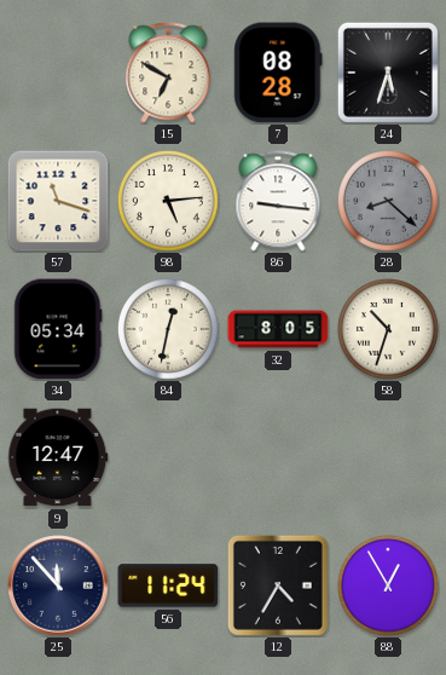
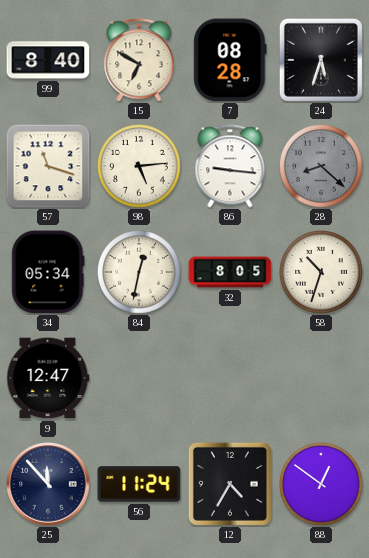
99: none -> 8:40 (48, 60)
88: 12:55 -> 12:51 (322, 485)
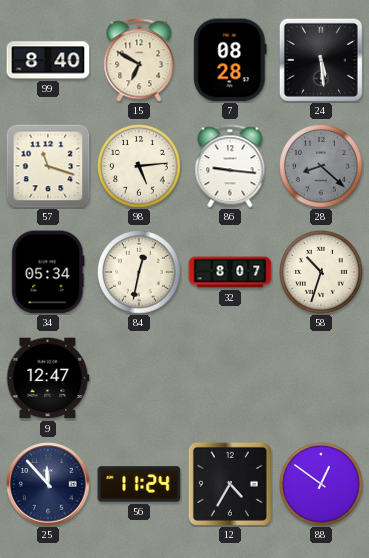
24: 5:33 -> 5:29 (321, 60)
32: 8:05 -> 8:07 (230, 272)
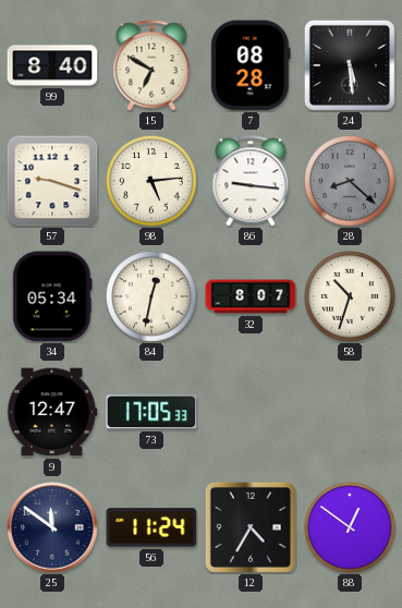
57: 11:18 -> 9:18 (52, 181)
73: none -> 17:05 (151, 412)
25: 11:53 -> 11:51 (52, 527)
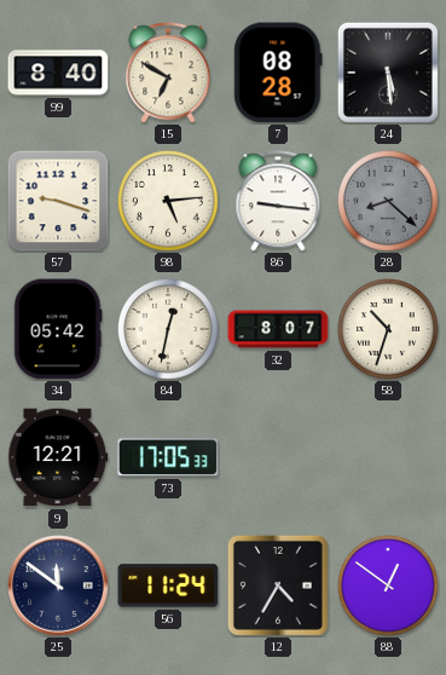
34: 05:34 -> 05:42 (58, 329)
9: 12:47 -> 12:21 (58, 457)
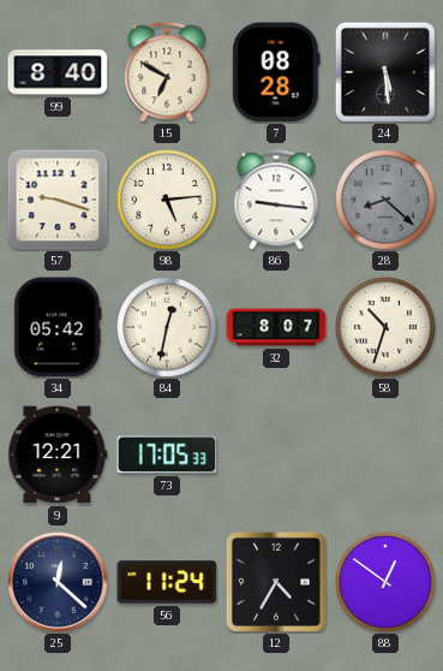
25: 11:51 -> 12:22 (58, 582)
